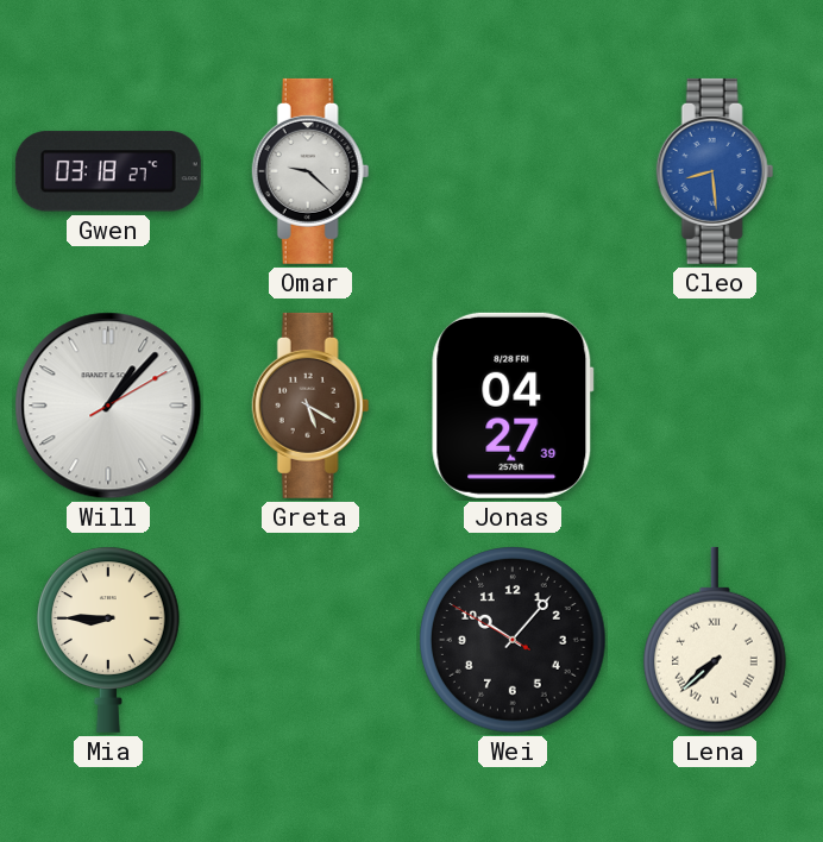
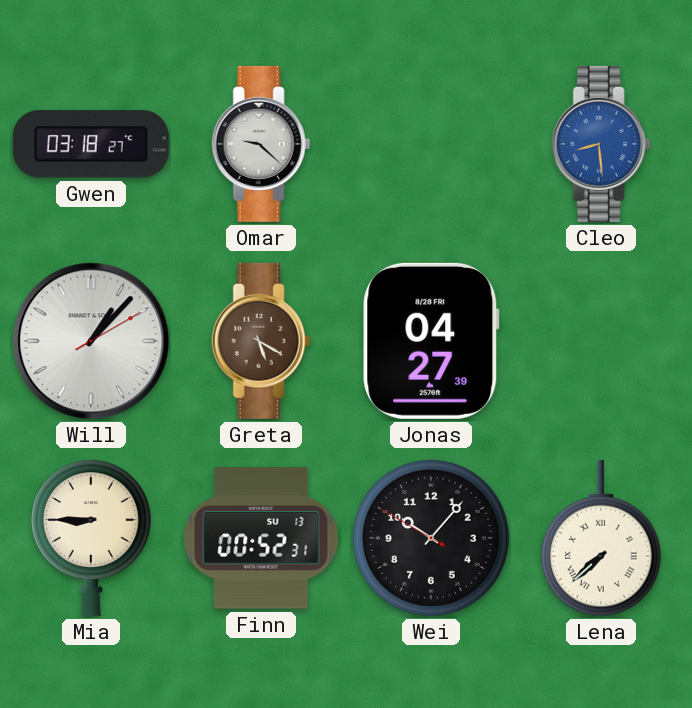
Finn: none -> 00:52 (261, 538)
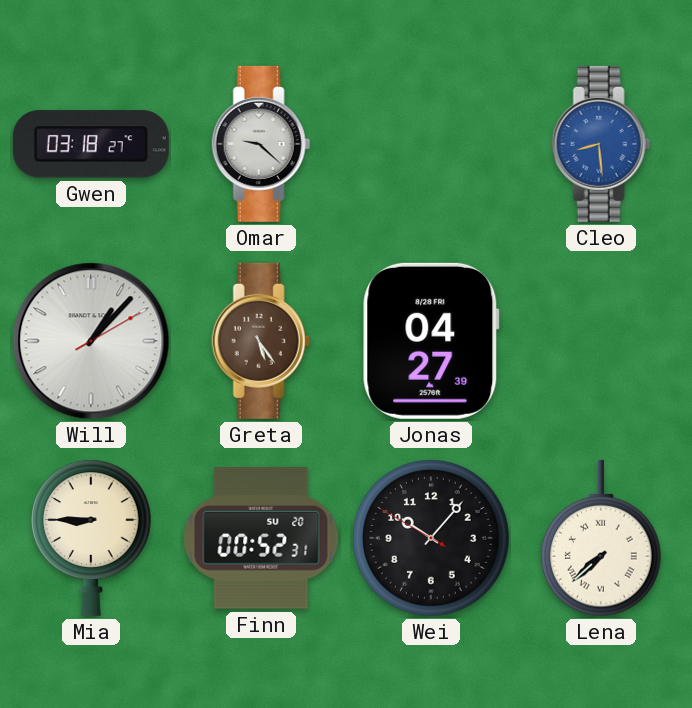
Greta: 5:20 -> 5:24 (261, 341)
Finn date: SU 13 -> SU 20 (261, 538)
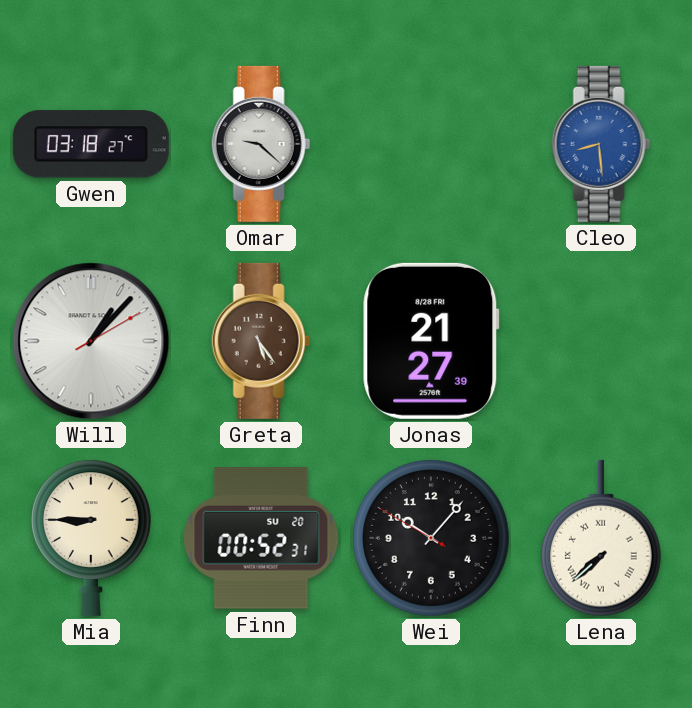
Jonas: 04:27 -> 21:27 (431, 341)
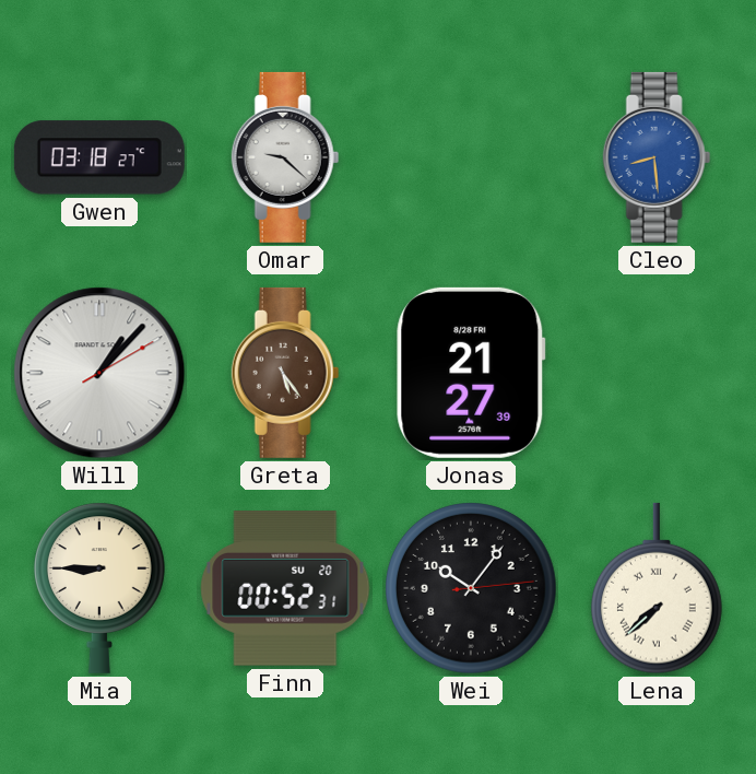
Wei: 10:06:50 -> 10:06:14 (471, 588)
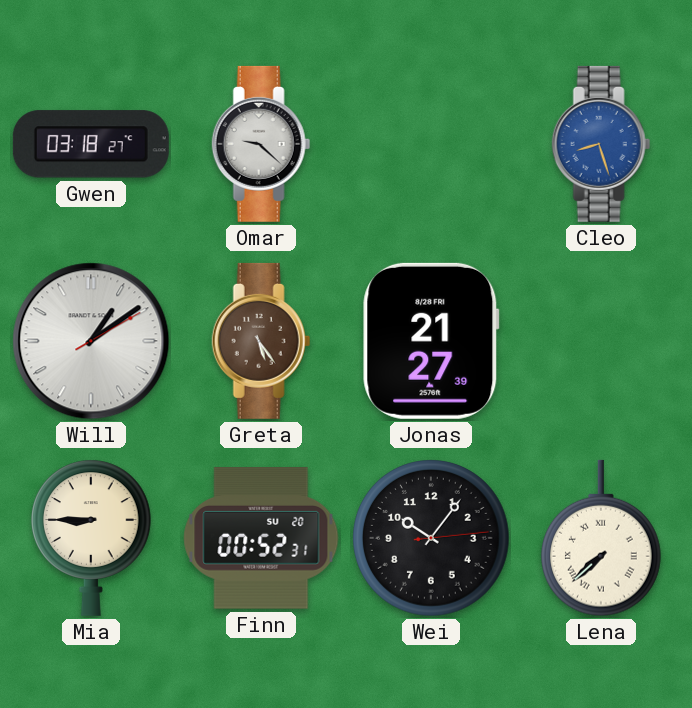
Cleo: 8:29 -> 8:27 (601, 144)
Will: 1:07 -> 1:09 (91, 341)
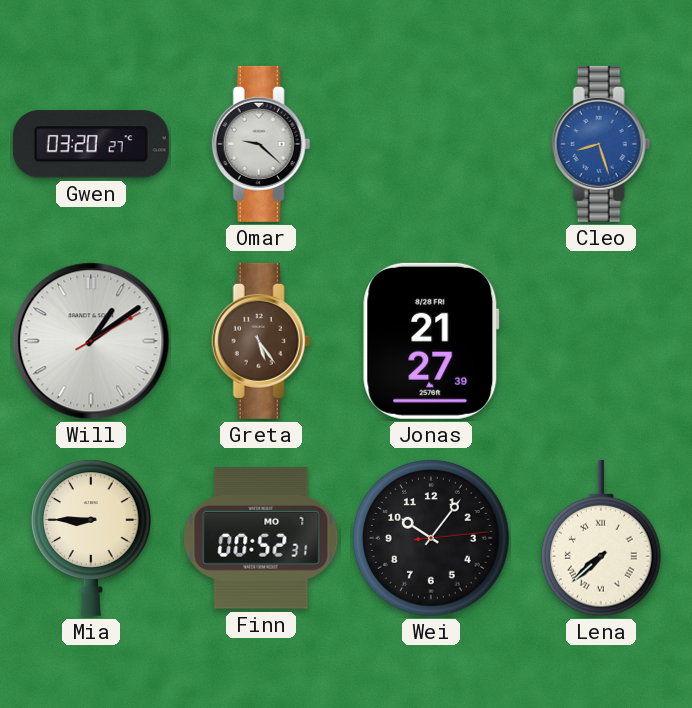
Gwen: 03:18 -> 03:20 (91, 144)
Finn date: SU 20 -> MO 7 (261, 538)
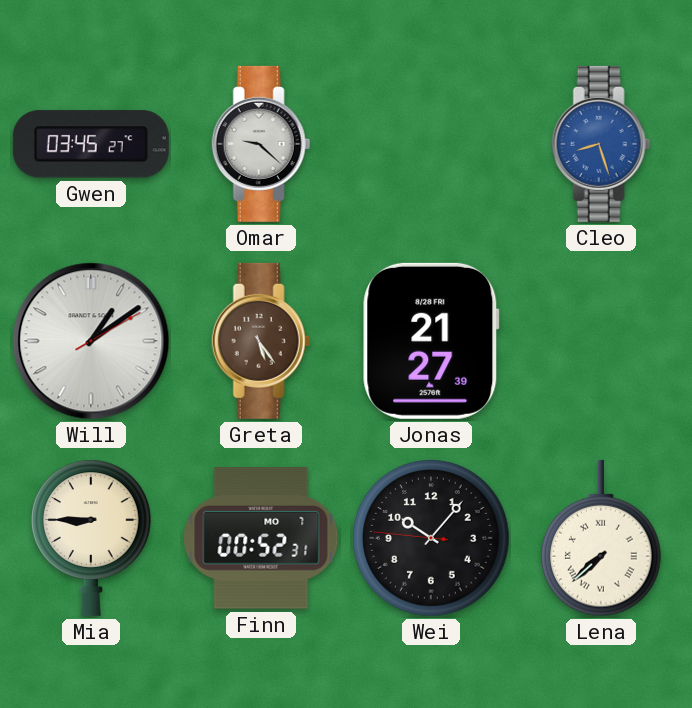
Gwen: 03:20 -> 03:45 (91, 144)
Wei: 10:06:14 -> 10:06:46 (431, 538)
